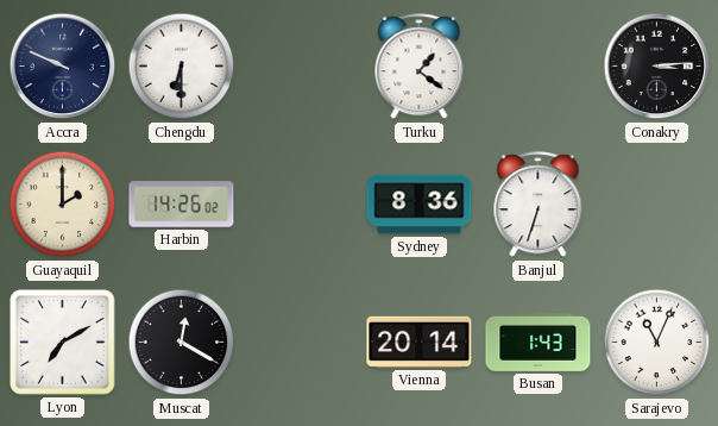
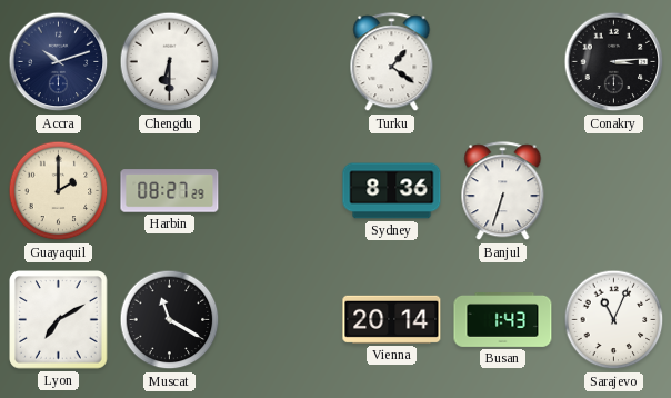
Accra: 9:49 -> 10:12 (59, 62)
Harbin: 14:26 -> 08:27 (170, 191)
Muscat: 12:20 -> 11:20 (170, 320)
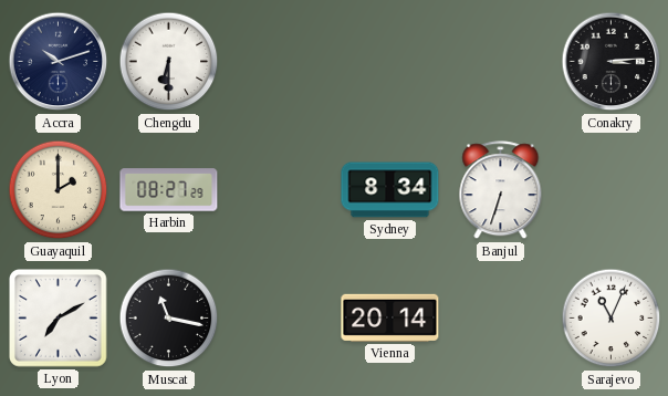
Turku: 1:21 -> none (392, 62)
Sydney: 8:36 -> 8:34 (390, 190)
Muscat: 11:20 -> 11:17 (169, 319)
Busan: 1:43 -> none (503, 320)
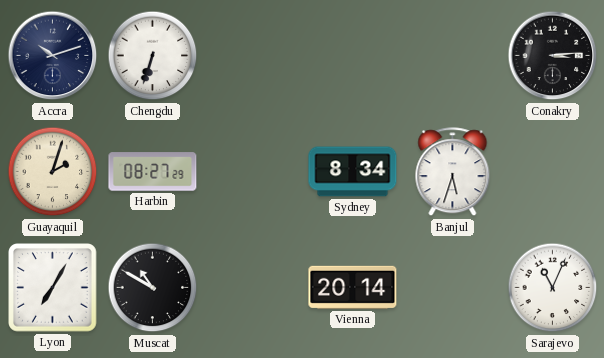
Chengdu: 6:30 -> 6:33 (153, 56)
Guayaquil: 2:00 -> 2:03 (53, 172)
Banjul: 6:33 -> 5:33 (453, 172)
Lyon: 7:10 -> 7:05 (53, 288)
Muscat: 11:17 -> 10:50 (153, 288)
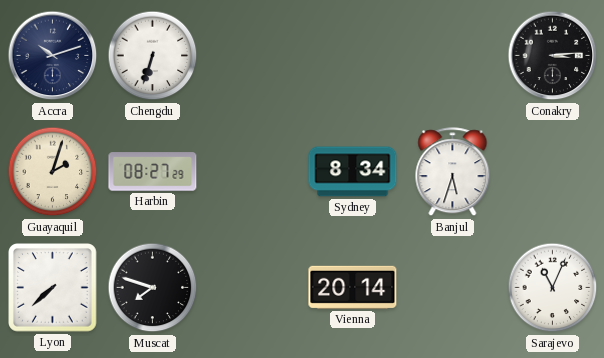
Lyon: 7:05 -> 7:38 (53, 288)
Muscat: 10:50 -> 7:48 (153, 288)
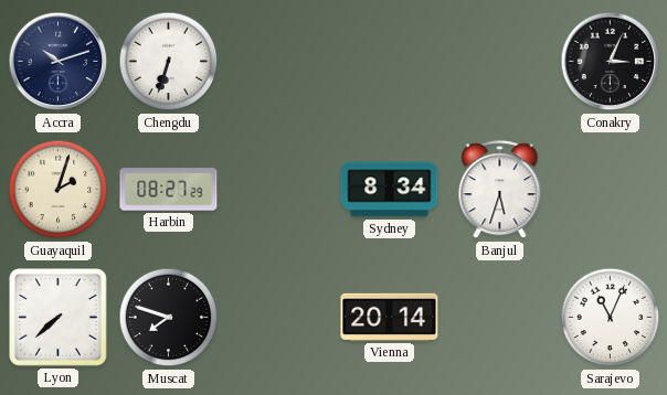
Conakry: 3:14 -> 3:04 (611, 62)
